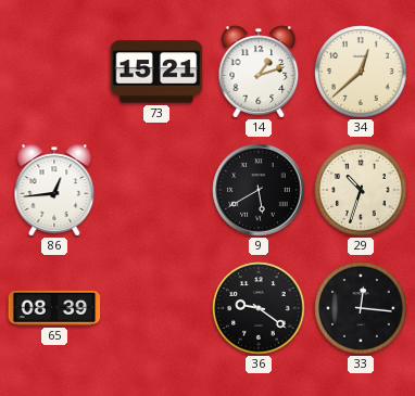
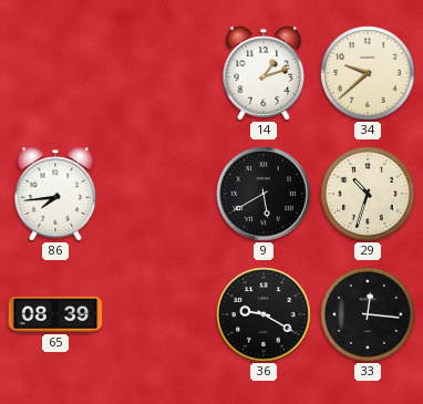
73: 15:21 -> none (156, 72)
34: 12:38 -> 9:38 (368, 73)
86: 12:44 -> 7:44 (55, 194)
36: 9:21 -> 9:20 (264, 314)
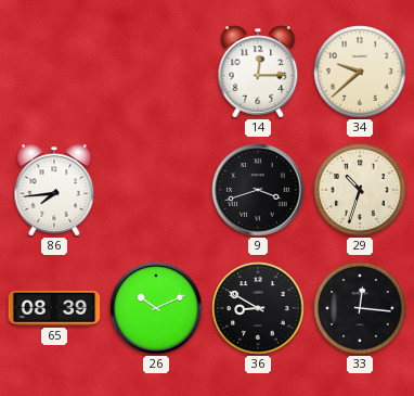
14: 1:12 -> 12:15 (258, 72)
9: 5:40 -> 3:42 (258, 190)
26: none -> 10:11 (156, 308)
36: 9:20 -> 8:50 (258, 308)
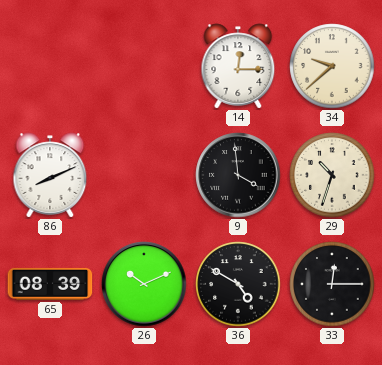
86: 7:44 -> 8:11 (50, 175)
9: 3:42 -> 3:59 (238, 175)
36: 8:50 -> 4:50 (238, 284)
33: 12:16 -> 12:15 (332, 284)
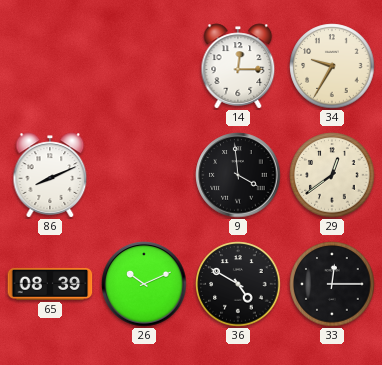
34: 9:38 -> 9:35 (332, 66)
29: 10:33 -> 12:39 (332, 175)
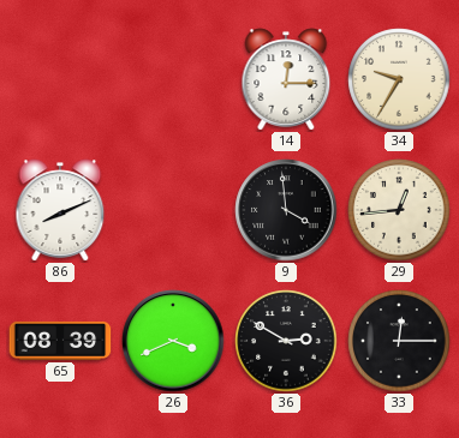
29: 12:39 -> 12:44 (399, 210)
26: 10:11 -> 3:41 (173, 341)
36: 4:50 -> 2:50 (286, 341)
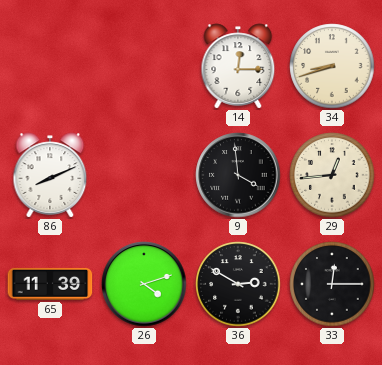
34: 9:35 -> 8:42 (332, 66)
65: 08:39 -> 11:39 (50, 284)
26: 3:41 -> 4:12 (144, 284)
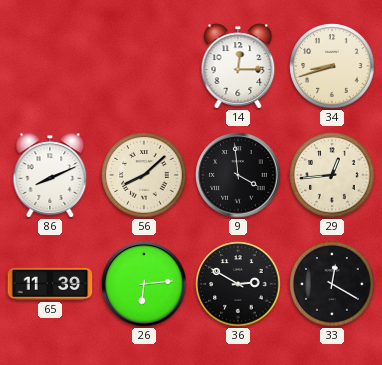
56: none -> 8:08 (144, 175)
26: 4:12 -> 6:14 (144, 284)
33: 12:15 -> 12:20 (332, 284)
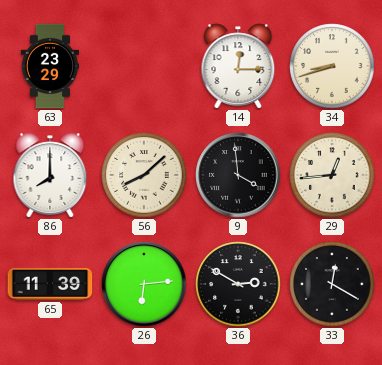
63: none -> 23:29 (49, 66)
86: 8:11 -> 8:00 (50, 175)
